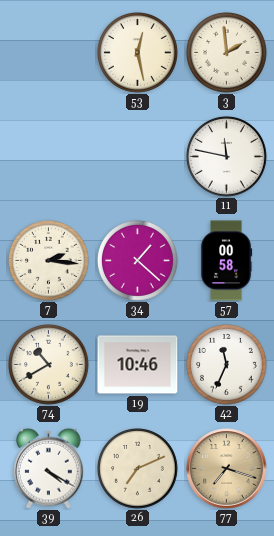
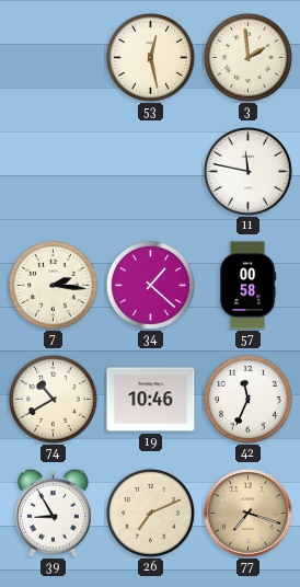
39: 4:20 -> 8:55 (54, 513)
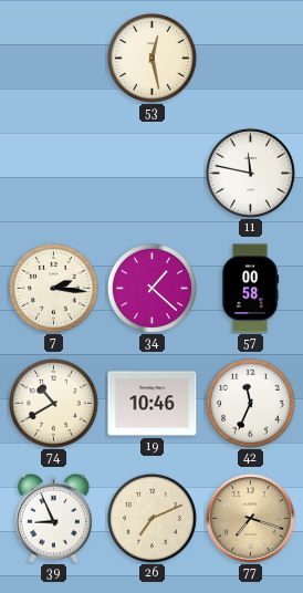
3: 1:59 -> none (247, 57)
39: 8:55 -> 8:56 (54, 518)
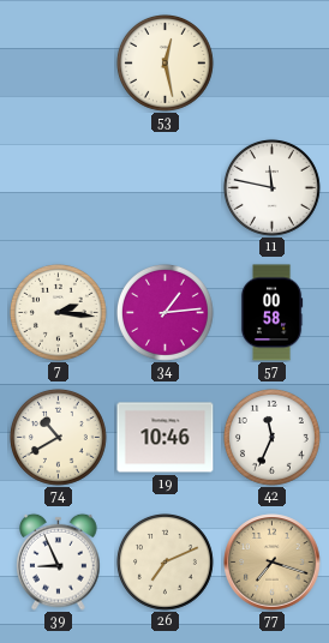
34: 1:22 -> 1:14 (164, 312)
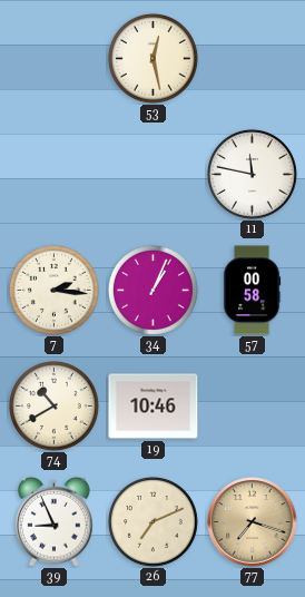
34: 1:14 -> 1:04 (152, 290)
42: 11:34 -> none (271, 437)
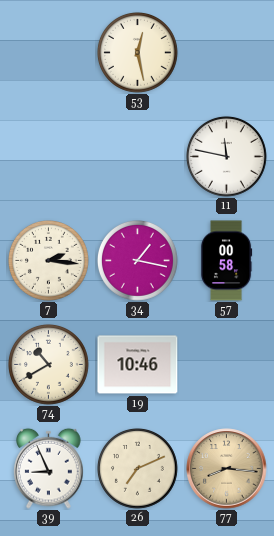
34: 1:04 -> 1:17 (137, 260)
77: 7:18 -> 8:16 (227, 469)
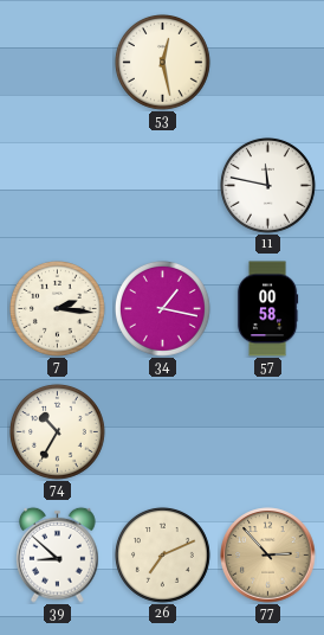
74: 10:40 -> 10:35 (57, 431)
19: 10:46 -> none (138, 365)
39: 8:56 -> 8:52 (58, 554)
77: 8:16 -> 2:53 (268, 556)
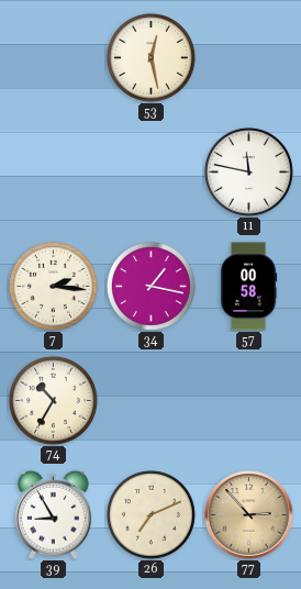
39: 8:52 -> 8:55 (54, 514)
